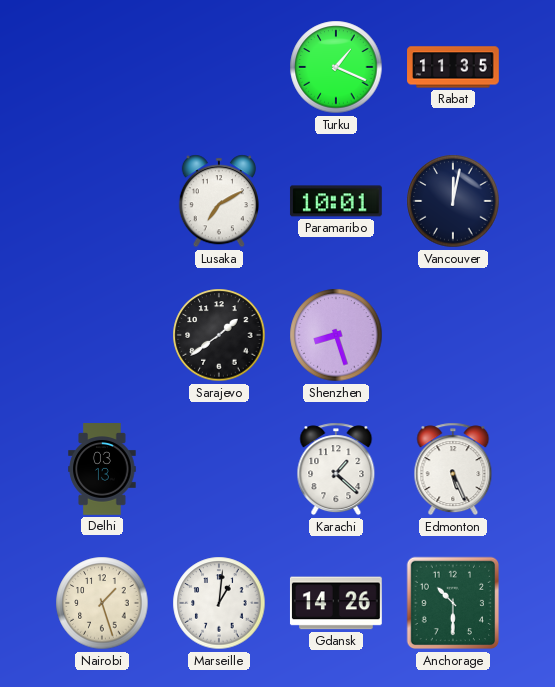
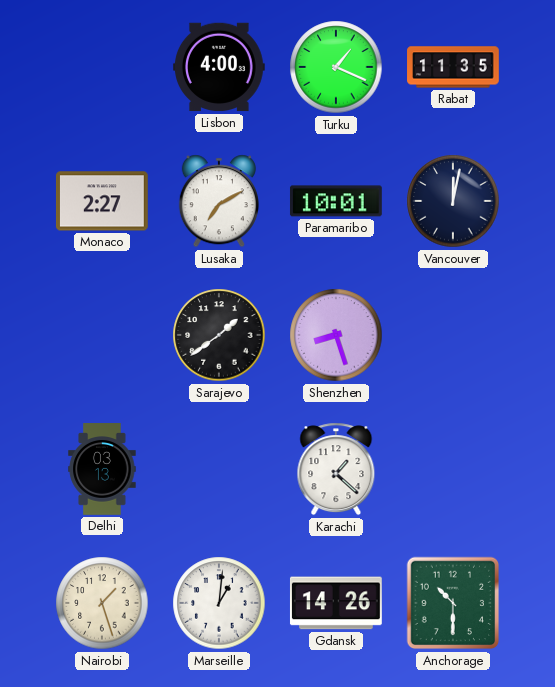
Lisbon: none -> 4:00 (220, 67)
Monaco: none -> 2:27 (102, 201)
Edmonton: 5:26 -> none (453, 469)
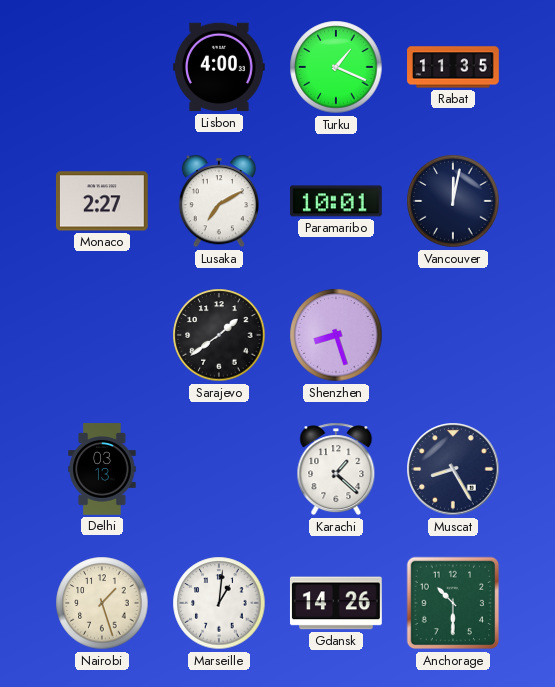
Muscat: none -> 8:25 (453, 469)
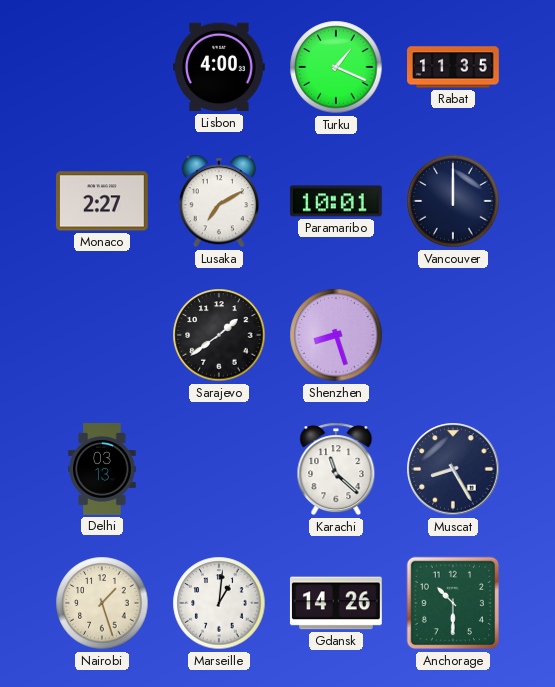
Vancouver: 12:02 -> 12:00 (453, 201)
Karachi: 1:22 -> 11:22 (336, 469)
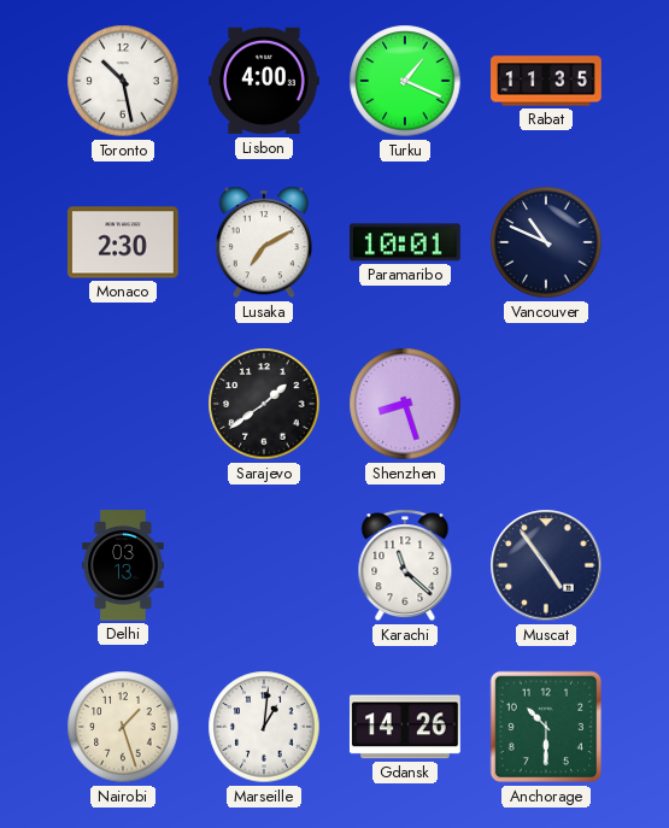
Toronto: none -> 10:28 (123, 81)
Monaco: 2:27 -> 2:30 (123, 242)
Vancouver: 12:00 -> 10:49 (546, 242)
Muscat: 8:25 -> 4:54 (546, 565)
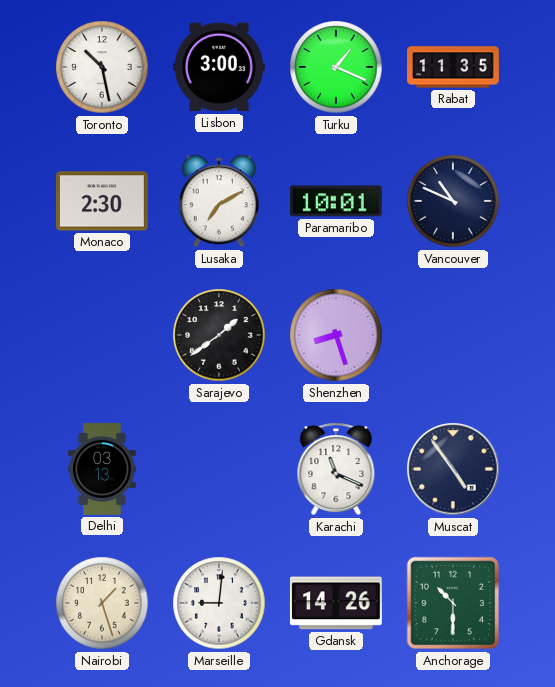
Lisbon: 4:00 -> 3:00 (220, 67)
Karachi: 11:22 -> 11:19 (336, 469)
Marseille: 1:01 -> 9:01 (219, 603)
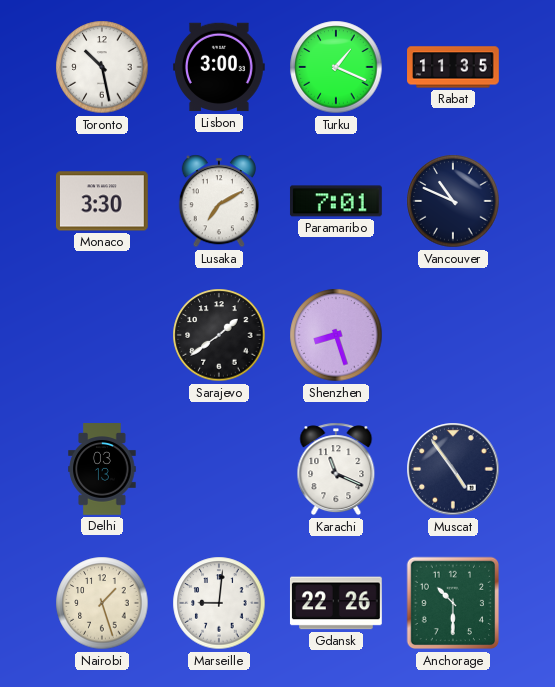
Monaco: 2:30 -> 3:30 (102, 201)
Paramaribo: 10:01 -> 7:01 (336, 201)
Gdansk: 14:26 -> 22:26 (336, 603)
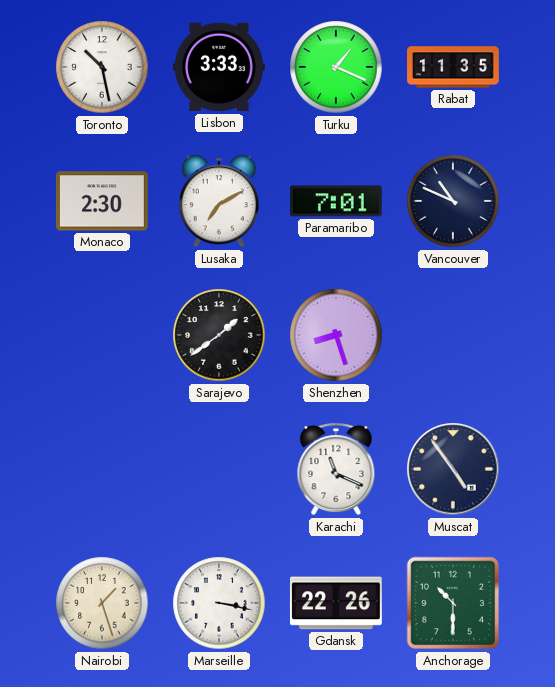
Lisbon: 3:00 -> 3:33 (220, 67)
Monaco: 3:30 -> 2:30 (102, 201)
Delhi: 03:13 -> none (102, 469)
Marseille: 9:01 -> 3:17 (219, 603)
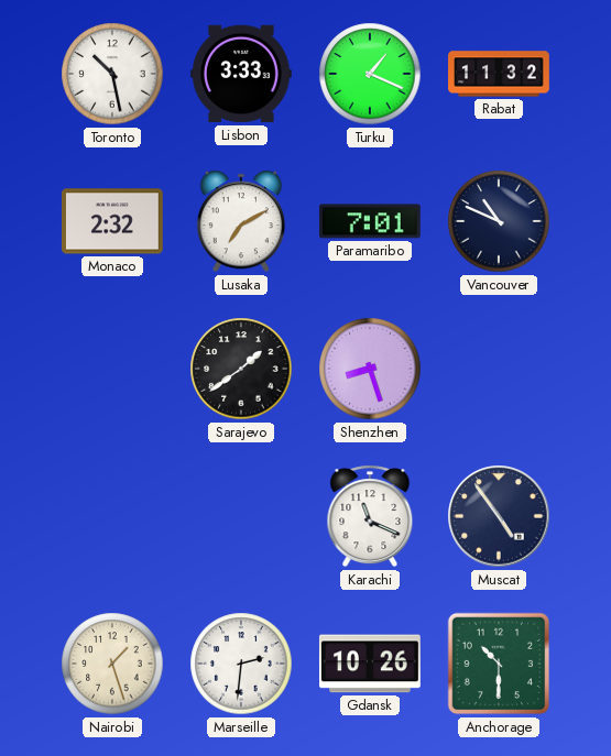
Rabat: 11:35 -> 11:32 (499, 74)
Monaco: 2:30 -> 2:32 (112, 221)
Marseille: 3:17 -> 2:31 (241, 664)
Gdansk: 22:26 -> 10:26 (370, 664)
